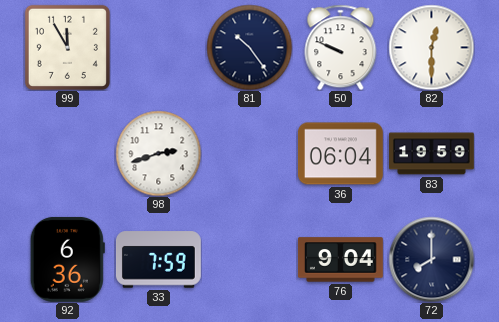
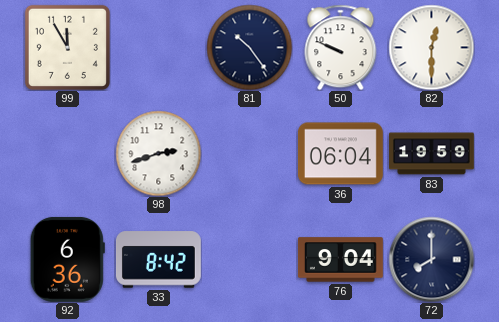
33: 7:59 -> 8:42 (158, 260)
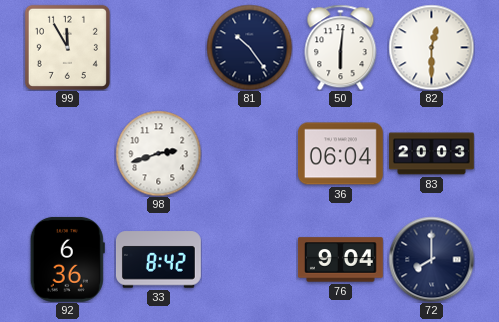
50: 9:49 -> 6:01 (341, 47)
83: 19:59 -> 20:03 (432, 154)
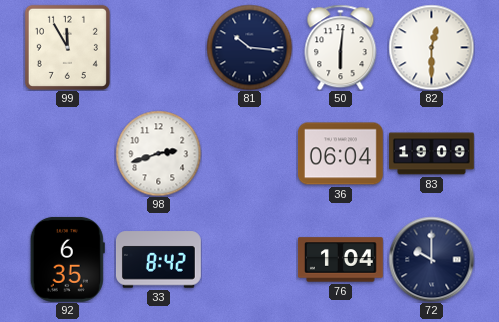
81: 10:24 -> 10:16 (249, 47)
83: 20:03 -> 19:09 (432, 154)
92: 6:36 -> 6:35 (67, 259)
76: 9:04 -> 1:04 (340, 260)
72: 8:00 -> 10:00 (431, 259)
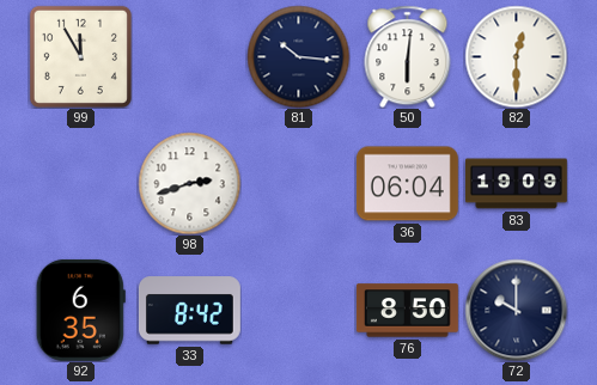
76: 1:04 -> 8:50 (407, 311)
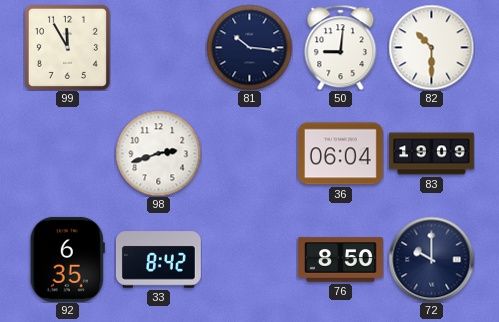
50: 6:01 -> 9:01 (341, 47)
82: 12:30 -> 10:30 (431, 47)
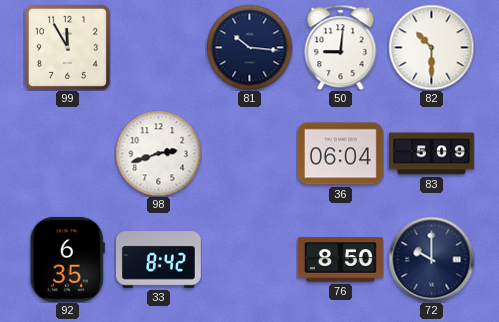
83: 19:09 -> 5:09 (432, 154)
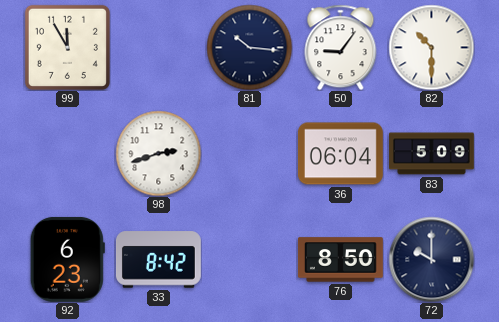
50: 9:01 -> 9:06 (341, 47)
92: 6:35 -> 6:23 (67, 259)
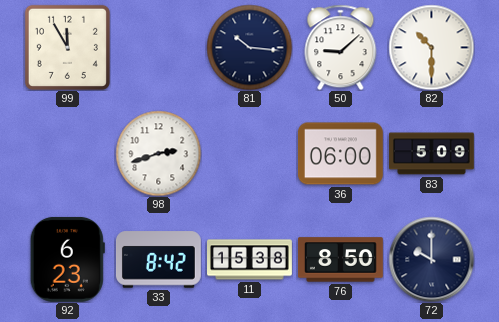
50: 9:06 -> 9:08 (341, 47)
36: 06:04 -> 06:00 (340, 154)
11: none -> 15:38 (250, 260)
